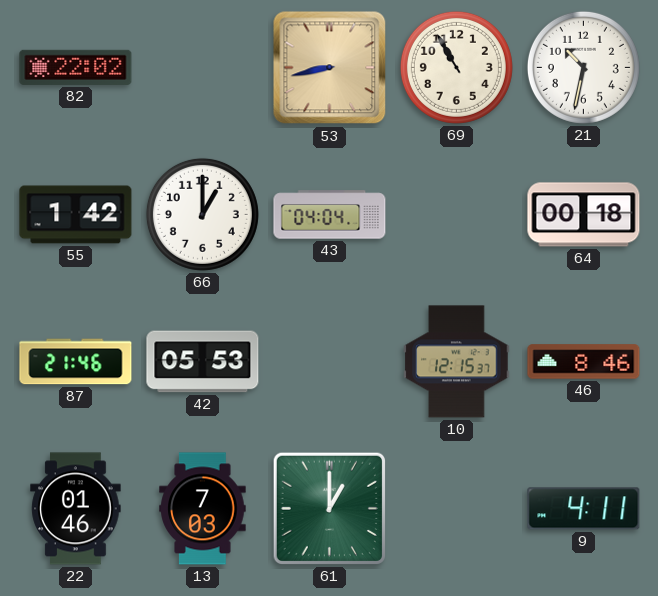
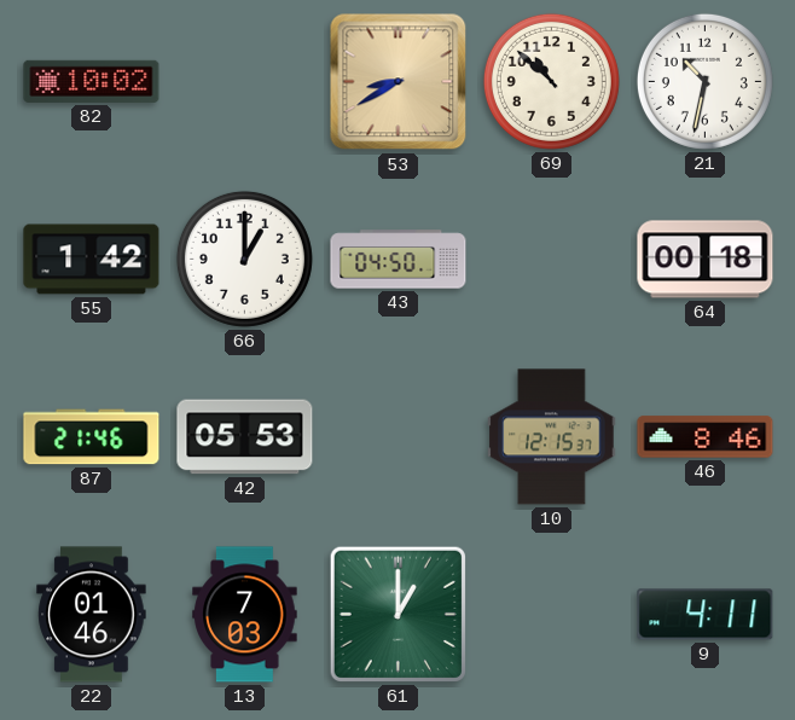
82: 22:02 -> 10:02 (92, 81)
53: 8:43 -> 8:40 (399, 82)
69: 10:55 -> 10:52 (551, 81)
43: 04:04 -> 04:50 (399, 260)
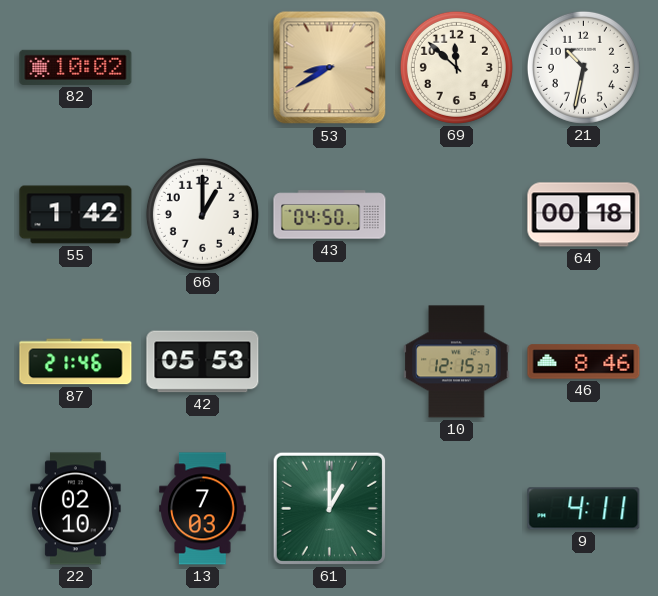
69: 10:52 -> 11:52 (456, 67)
22: 01:46 -> 02:10 (76, 509)
